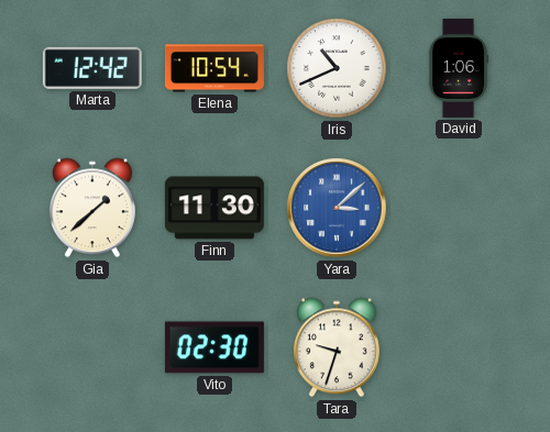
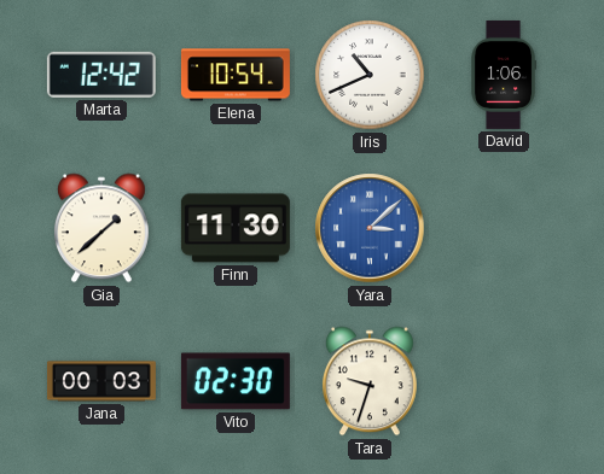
Jana: none -> 00:03 (101, 381)
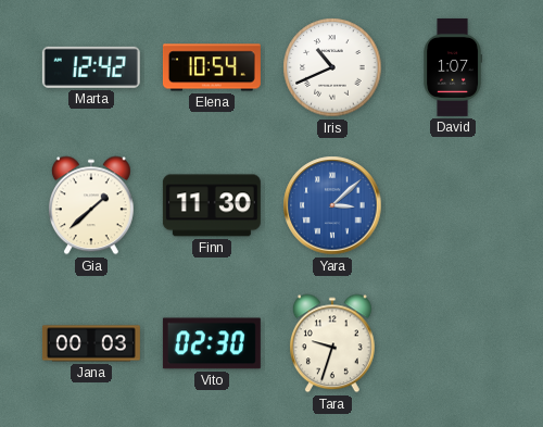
David: 1:06 -> 1:07 (453, 67)
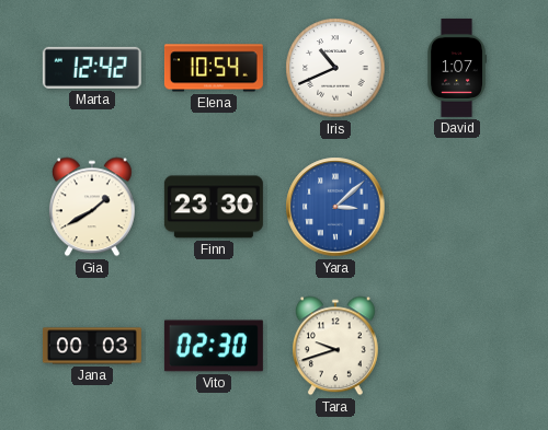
Gia: 1:38 -> 1:40 (92, 207)
Finn: 11:30 -> 23:30 (214, 207)
Tara: 9:33 -> 9:42 (335, 346)
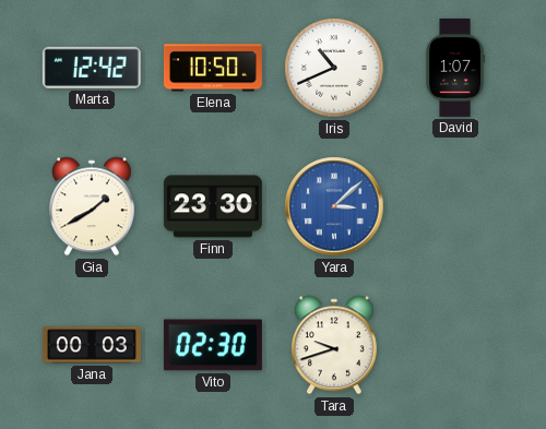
Elena: 10:54 -> 10:50 (213, 68)
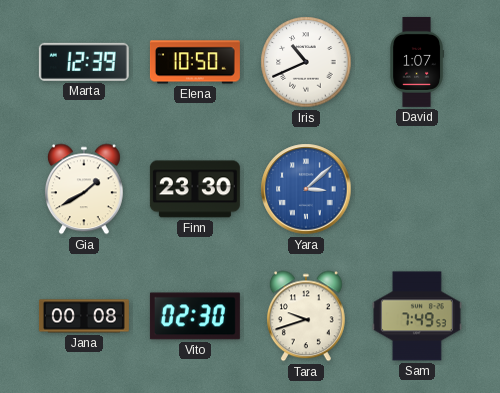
Marta: 12:42 -> 12:39 (84, 62)
Jana: 00:03 -> 00:08 (84, 316)
Sam: none -> 7:49 (417, 316)
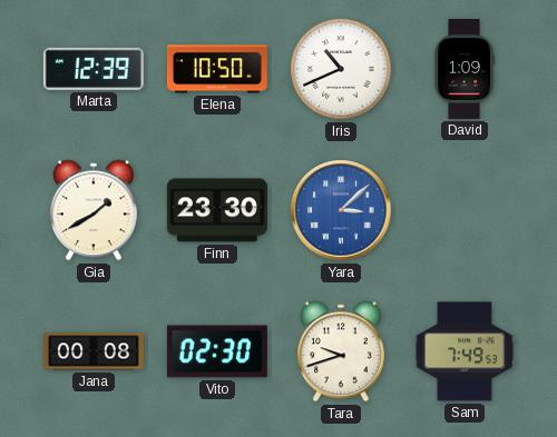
David: 1:07 -> 1:09 (465, 69)
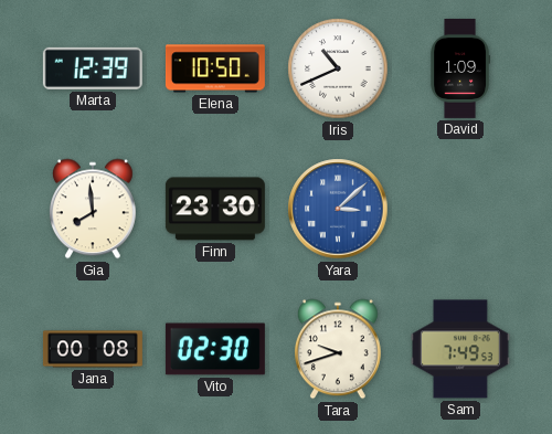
Gia: 1:40 -> 7:59 (93, 209)
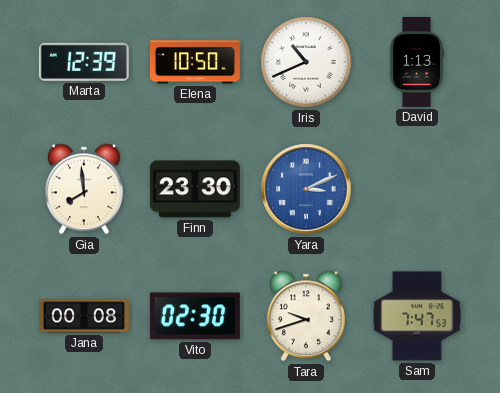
David: 1:09 -> 1:13 (417, 62)
Yara: 3:08 -> 3:11 (306, 189)
Sam: 7:49 -> 7:47 (417, 316)
